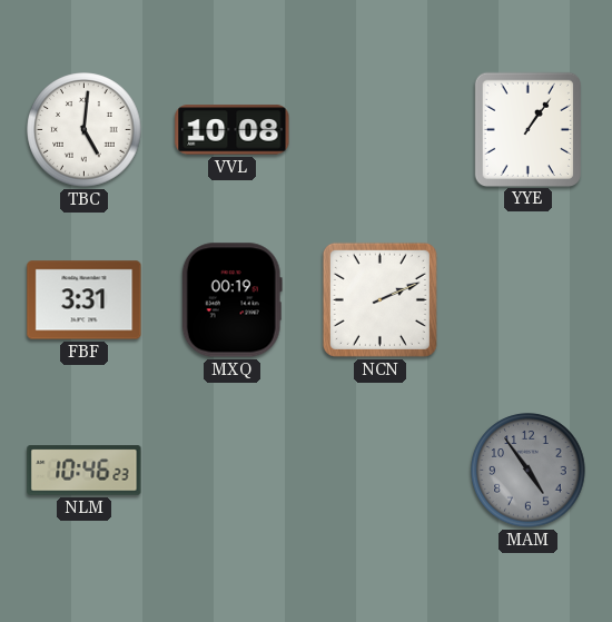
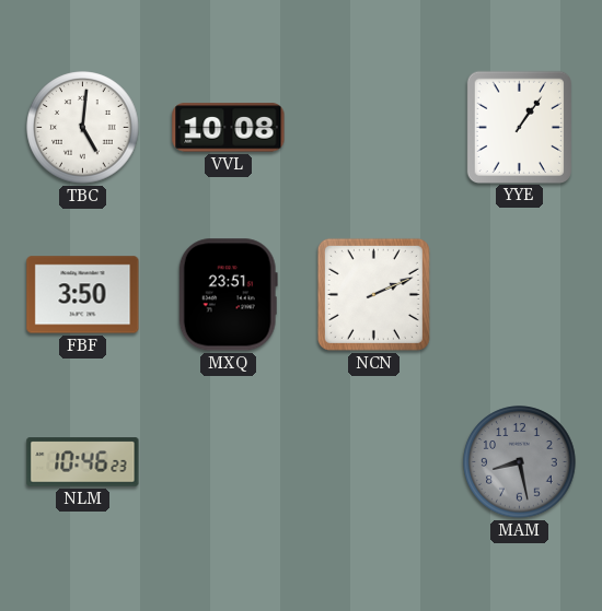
FBF: 3:31 -> 3:50 (83, 295)
MXQ: 00:19 -> 23:51 (228, 295)
MAM: 4:54 -> 8:28 (520, 462)
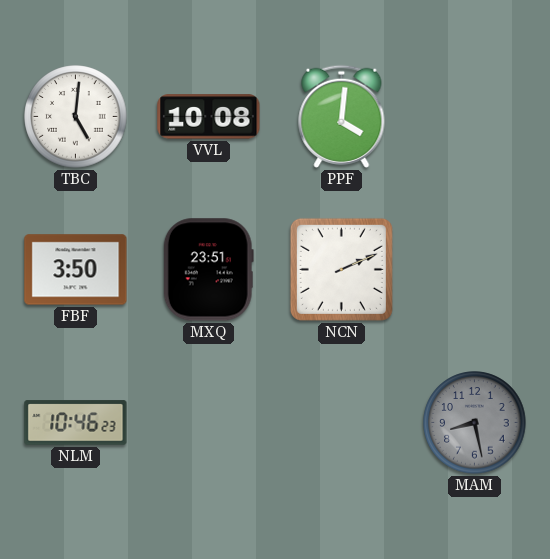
PPF: none -> 4:01 (342, 116)
YYE: 1:06 -> none (519, 127)
